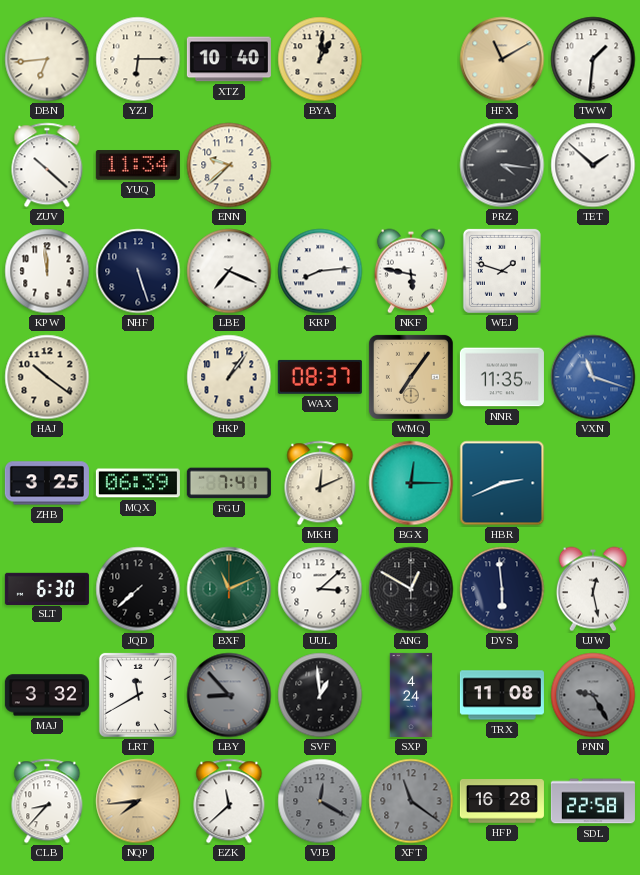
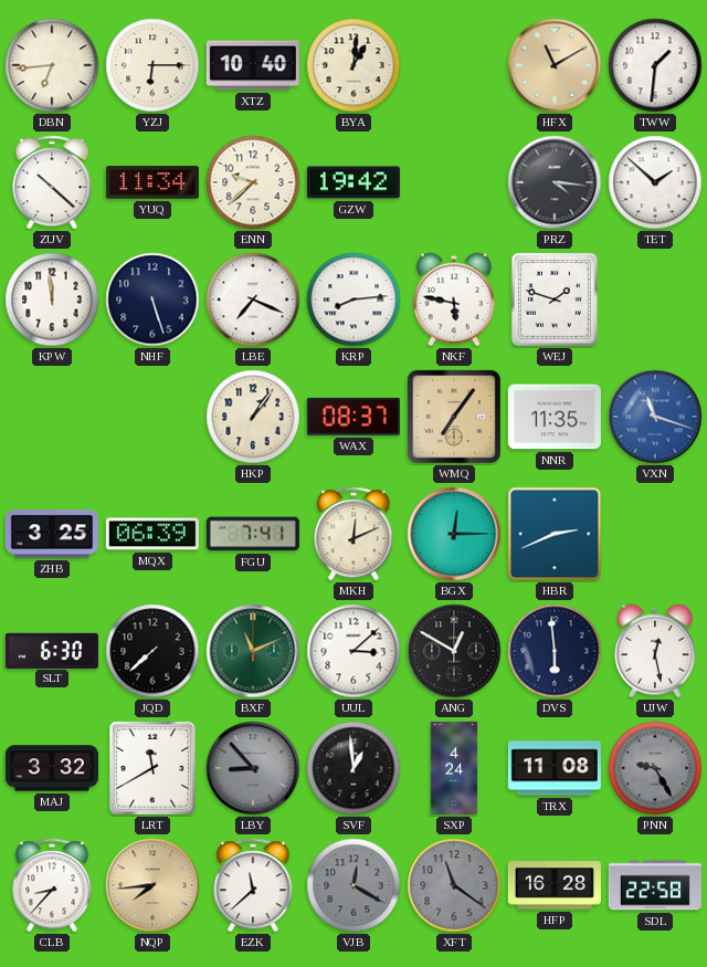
GZW: none -> 19:42 (353, 182)
HAJ: 10:21 -> none (47, 377)
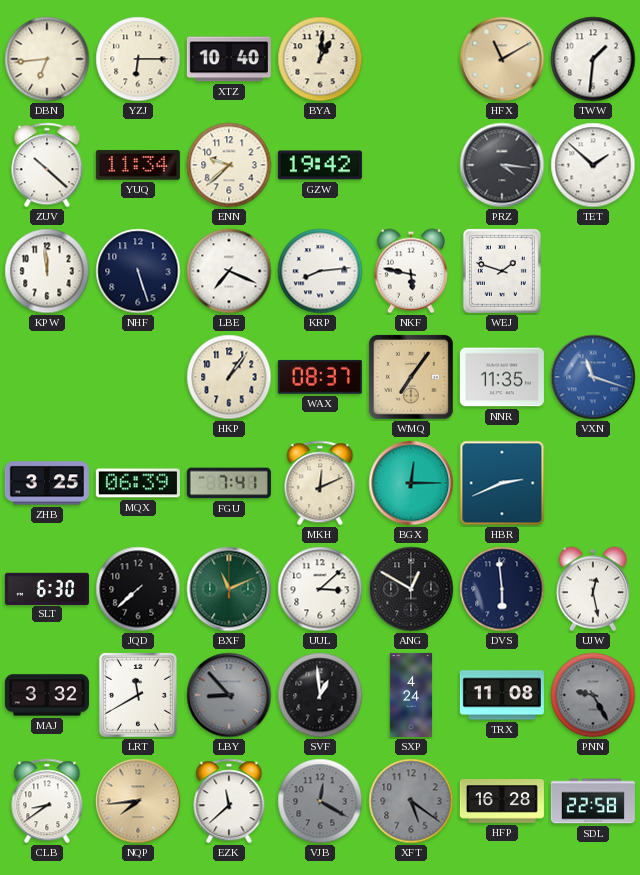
CLB: 8:37 -> 8:39 (47, 801)
XFT: 11:21 -> 5:21 (411, 801)
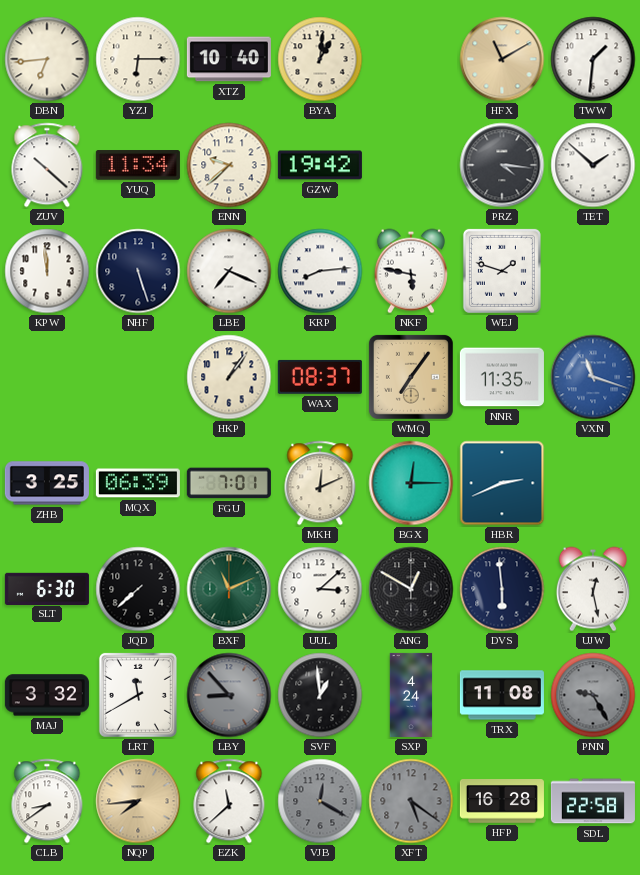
FGU: 7:41 -> 7:01 (229, 483)
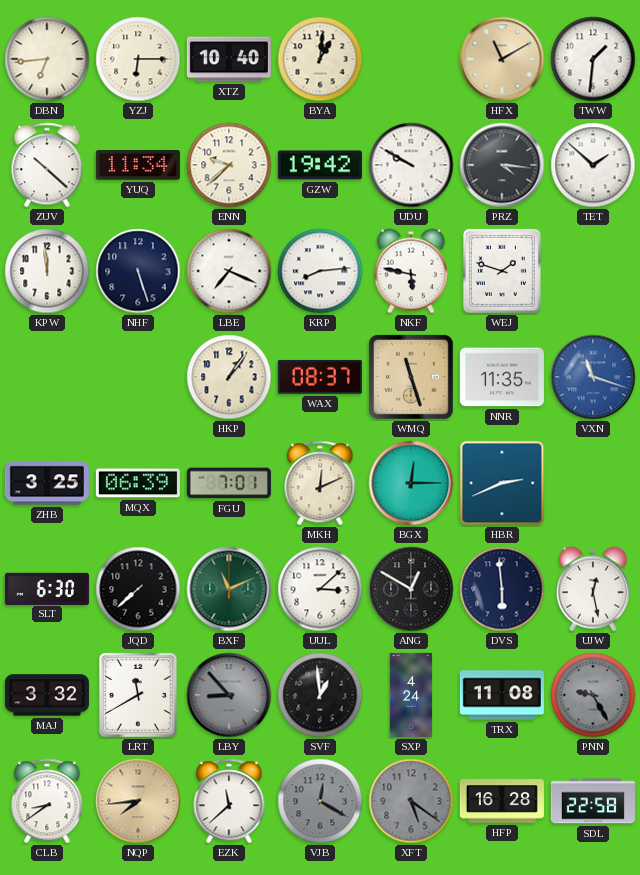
UDU: none -> 9:50 (411, 165)
WMQ: 7:06 -> 11:27 (411, 377)
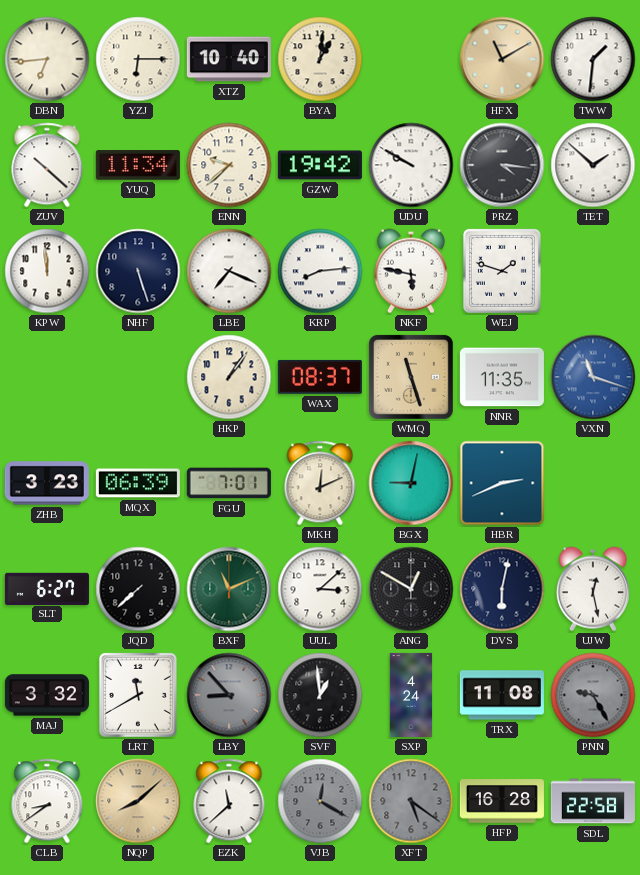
ZHB: 3:25 -> 3:23 (47, 483)
BGX: 12:15 -> 9:02 (411, 483)
SLT: 6:30 -> 6:27 (47, 588)
DVS: 5:59 -> 6:02 (502, 589)
NQP: 7:44 -> 8:08 (138, 801)
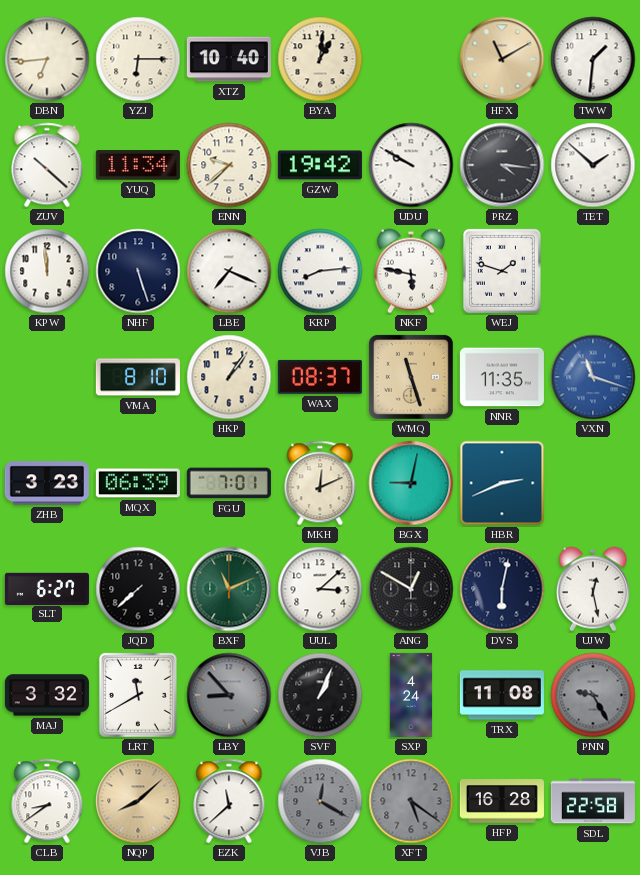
VMA: none -> 8:10 (138, 377)
SVF: 12:59 -> 1:04 (320, 695)
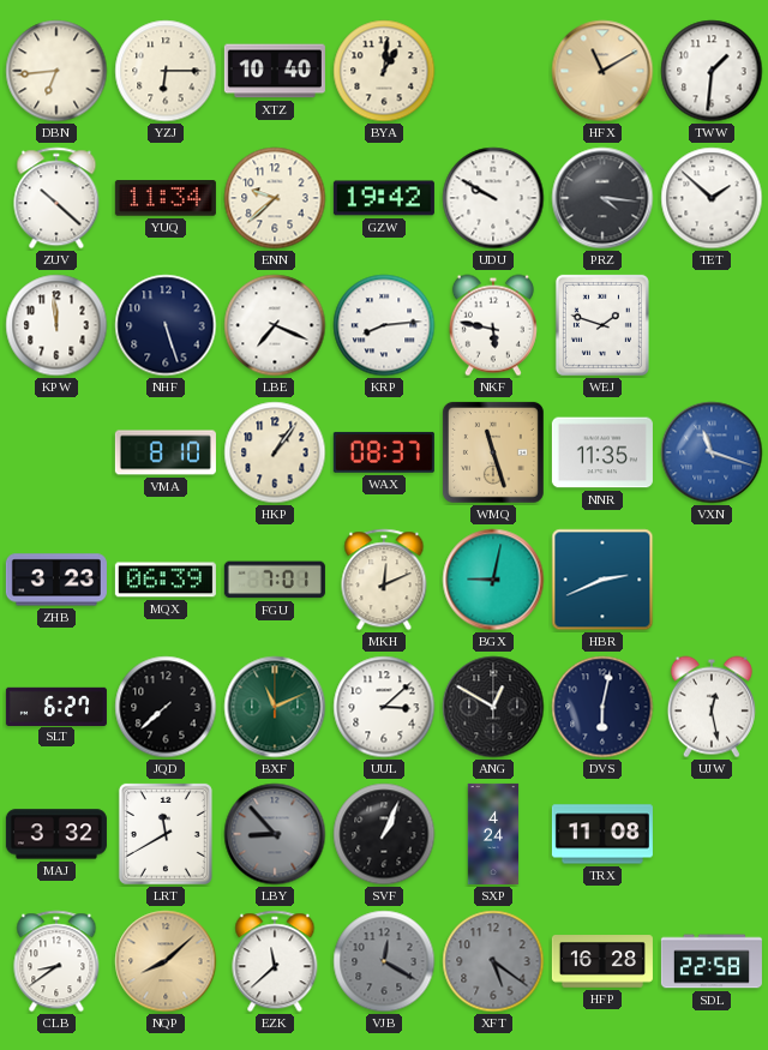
PNN: 9:25 -> none (593, 695)
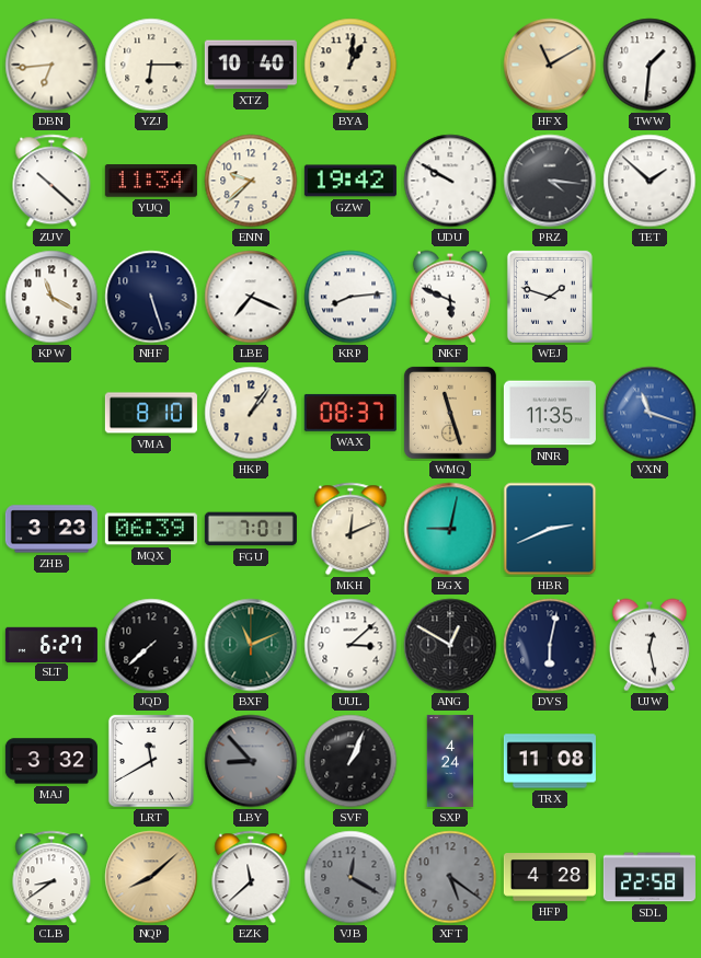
KPW: 11:59 -> 11:20 (51, 297)
NKF: 5:47 -> 5:49 (450, 297)
HFP: 16:28 -> 4:28 (550, 877)
